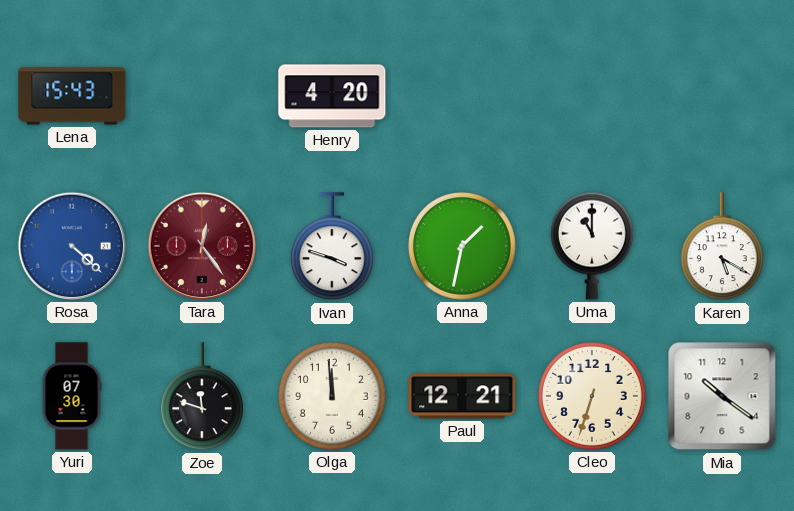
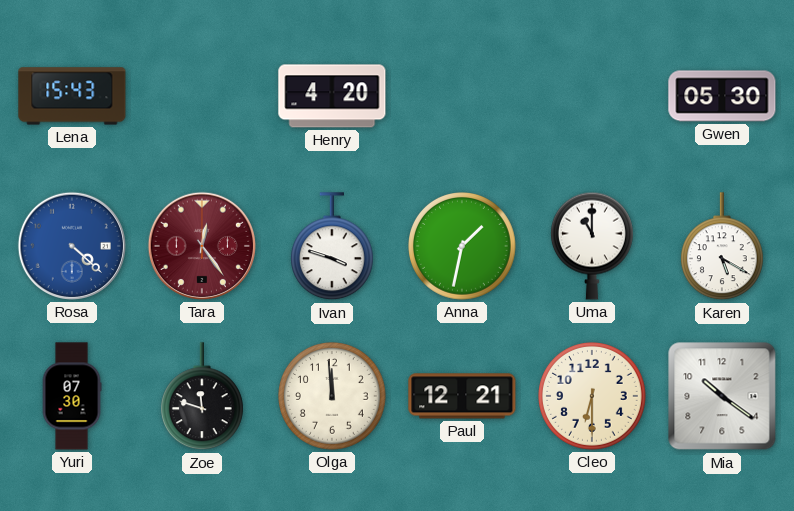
Gwen: none -> 05:30 (722, 96)
Cleo: 6:33 -> 6:30 (593, 397)
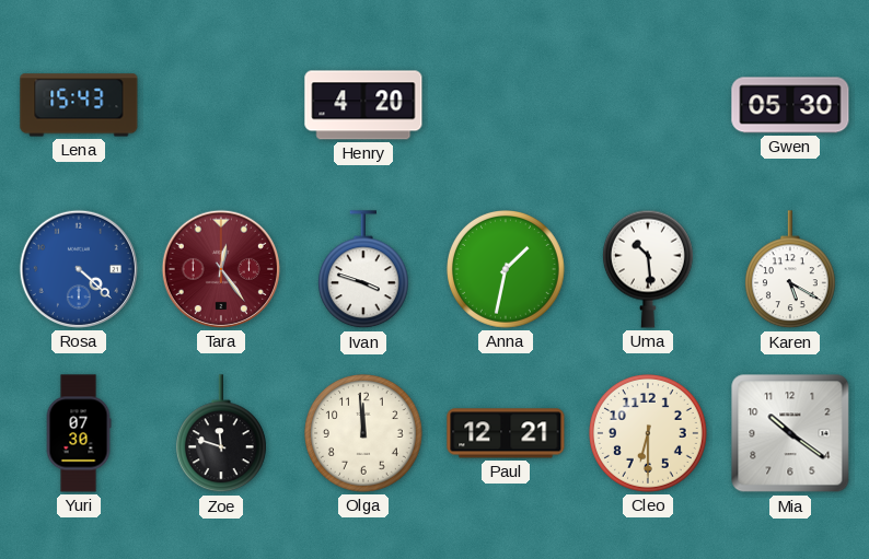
Uma: 11:00 -> 10:29 (648, 269)
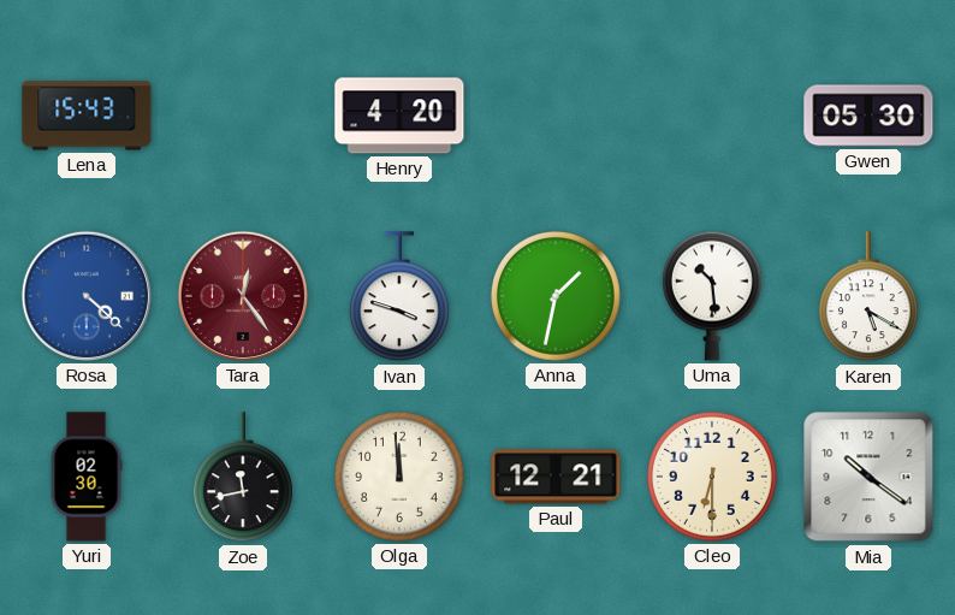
Yuri: 07:30 -> 02:30 (87, 477)
Zoe: 11:48 -> 11:43 (243, 478)
